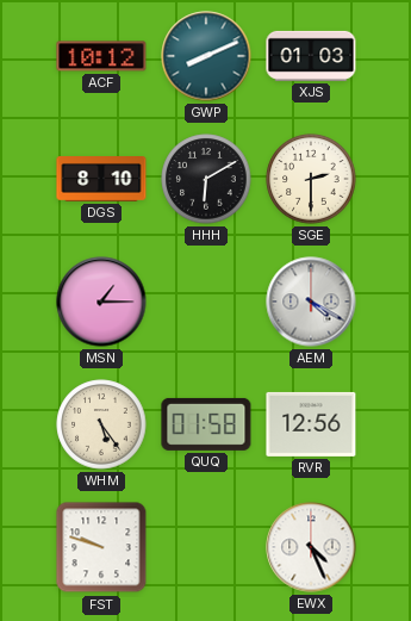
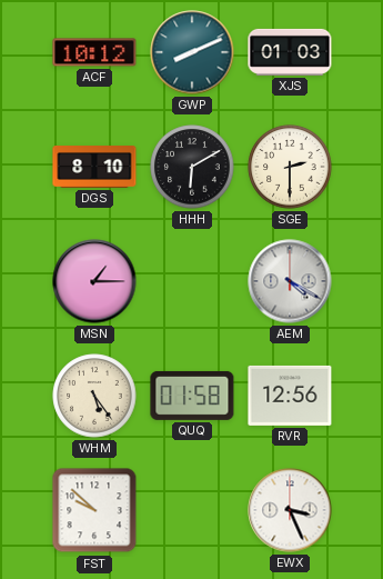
FST: 9:48 -> 9:52 (94, 510)
EWX: 4:26 -> 3:26 (290, 510)
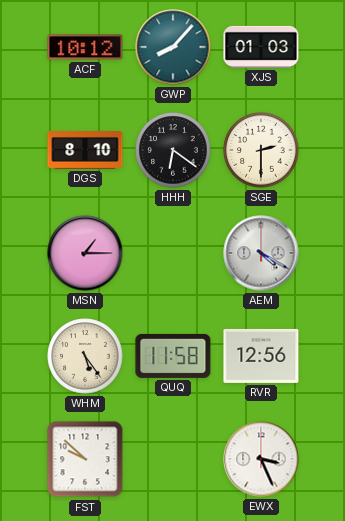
GWP: 8:11 -> 8:07 (173, 47)
HHH: 6:10 -> 6:21 (173, 150)
QUQ: 01:58 -> 11:58 (173, 356)
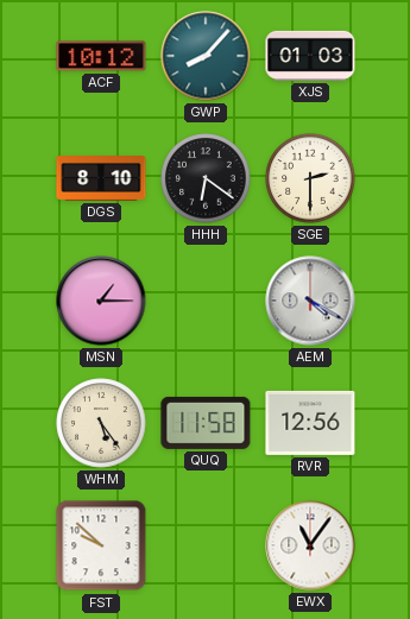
EWX: 3:26 -> 11:06 (310, 545)
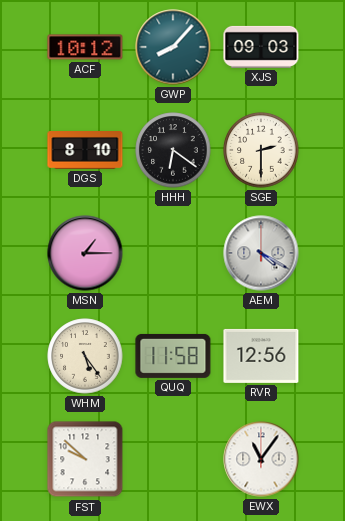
XJS: 01:03 -> 09:03 (261, 47)
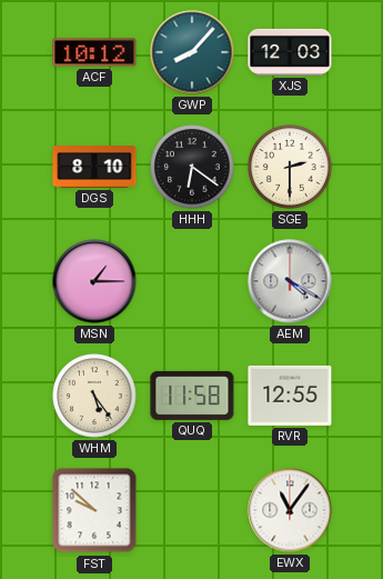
XJS: 09:03 -> 12:03 (290, 52)
RVR: 12:56 -> 12:55 (290, 396)
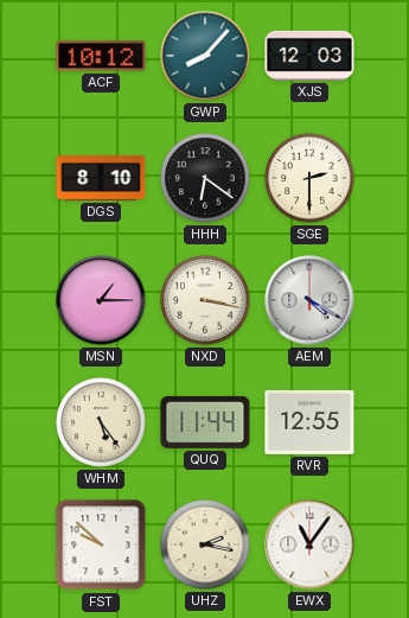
NXD: none -> 3:17 (205, 300)
QUQ: 11:58 -> 11:44 (205, 422)
UHZ: none -> 2:17 (205, 544)
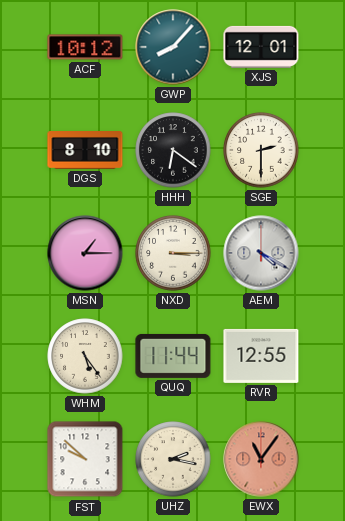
XJS: 12:03 -> 12:01 (261, 47)
NXD: 3:17 -> 3:15 (173, 253)
EWX dial: white -> salmon (261, 459)
